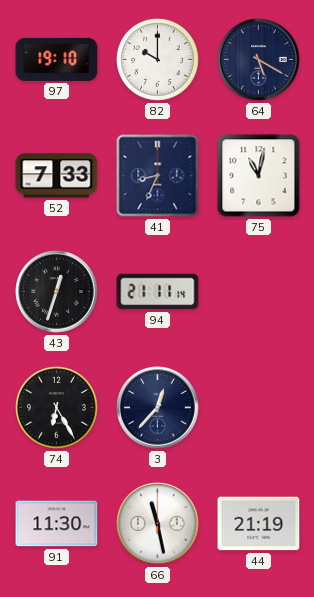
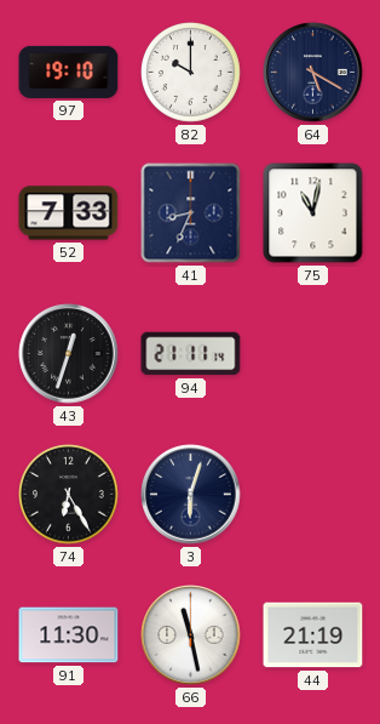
3: 12:37 -> 6:03 (191, 495)
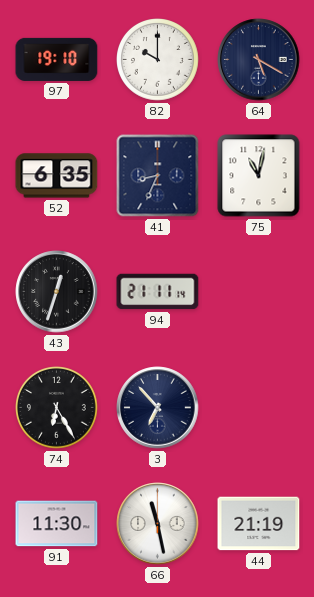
52: 7:33 -> 6:35 (57, 176)
3: 6:03 -> 6:53 (158, 408)
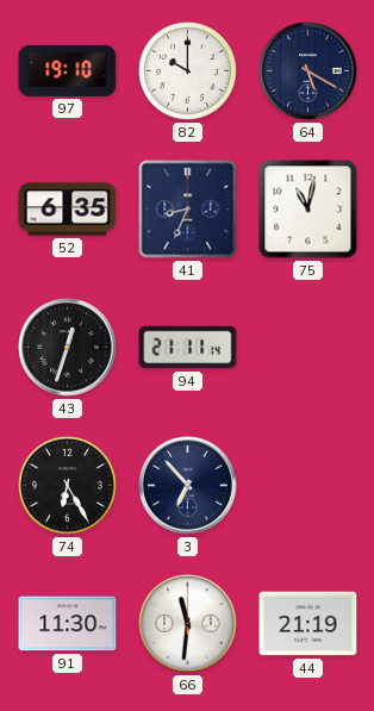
66: 11:28 -> 11:31 (188, 624)
